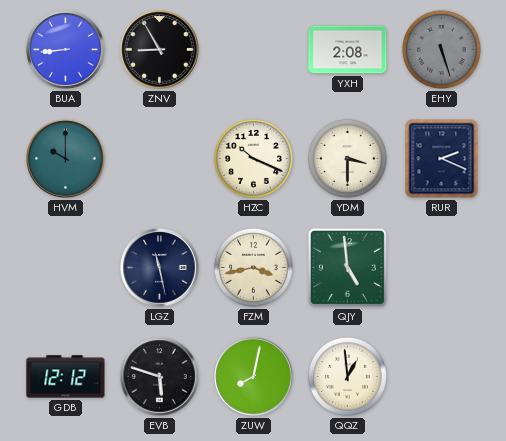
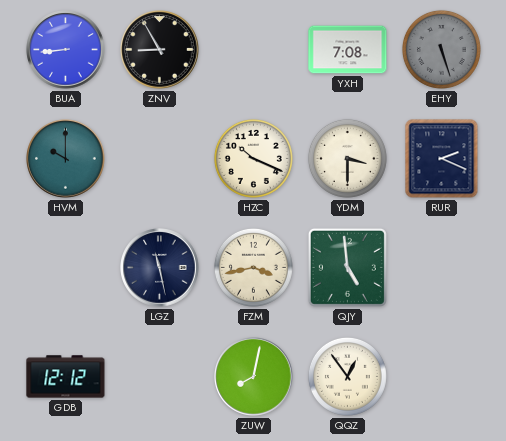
YXH: 2:08 -> 7:08 (348, 50)
EVB: 5:48 -> none (160, 377)
QQZ: 12:59 -> 12:54 (347, 376)
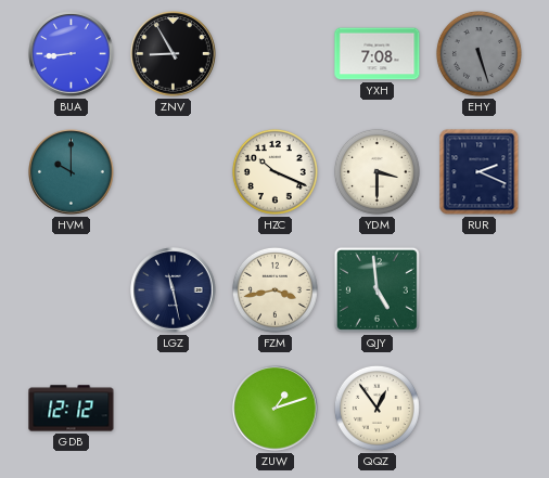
ZUW: 8:02 -> 1:12 (276, 409)
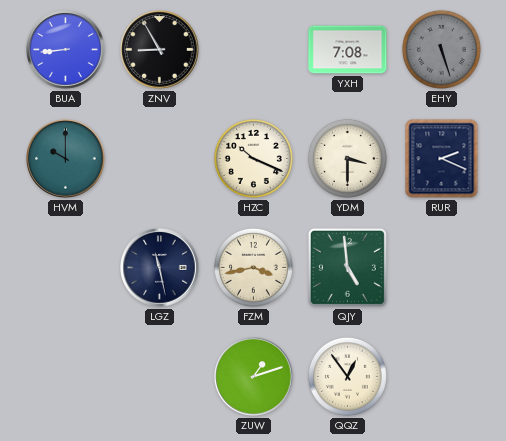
GDB: 12:12 -> none (72, 409)
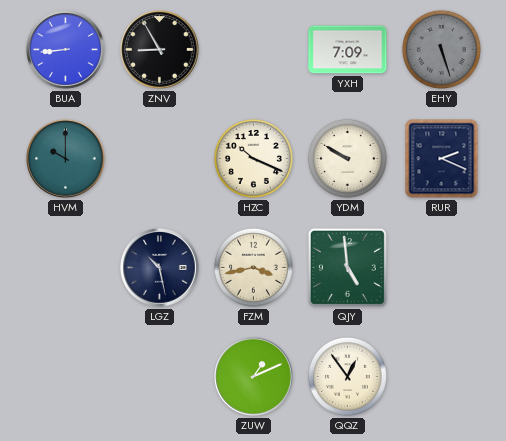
YXH: 7:08 -> 7:09 (348, 50)
YDM: 3:30 -> 9:50 (347, 158)
LGZ: 11:28 -> 10:28 (160, 268)
ZUW: 1:12 -> 1:11 (254, 377)
